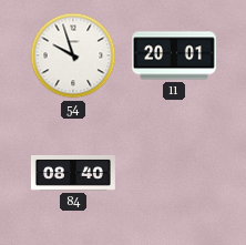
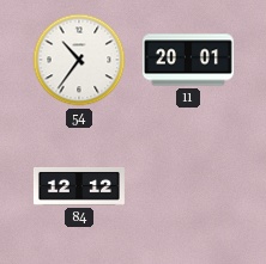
54: 9:57 -> 10:36 (79, 60)
84: 08:40 -> 12:12 (79, 188)
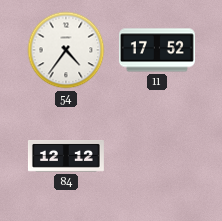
54: 10:36 -> 4:36 (66, 50)
11: 20:01 -> 17:52 (157, 50)
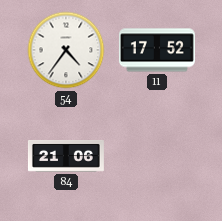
84: 12:12 -> 21:06 (66, 157)
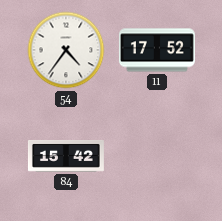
84: 21:06 -> 15:42 (66, 157)
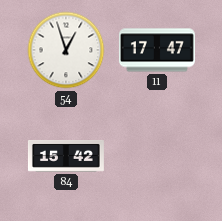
54: 4:36 -> 12:57 (66, 50)
11: 17:52 -> 17:47 (157, 50)
